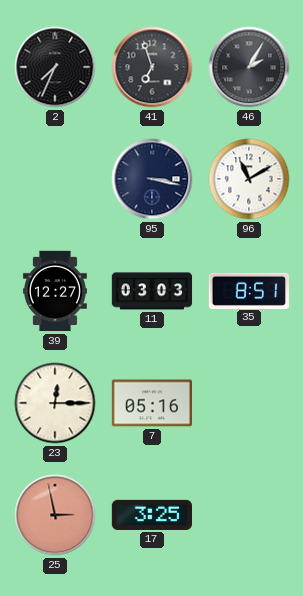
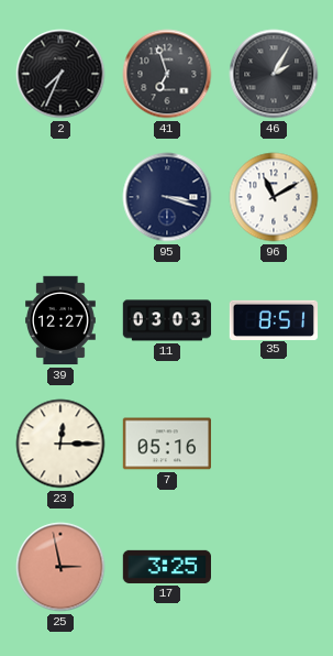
95: 3:17 -> 3:18 (167, 197)
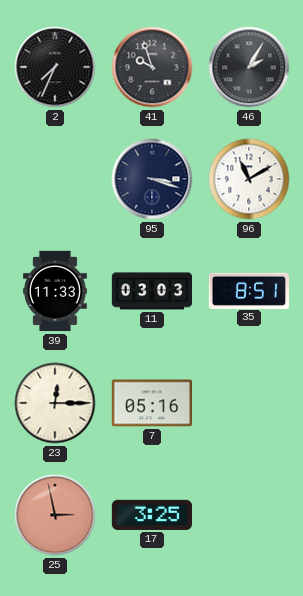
41: 6:57 -> 9:57 (152, 67)
39: 12:27 -> 11:33 (56, 291)
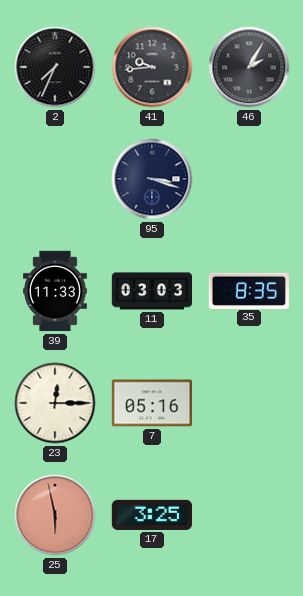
41: 9:57 -> 9:44 (152, 67)
96: 11:10 -> none (249, 179)
35: 8:51 -> 8:35 (249, 290)
25: 2:58 -> 5:58 (55, 515)
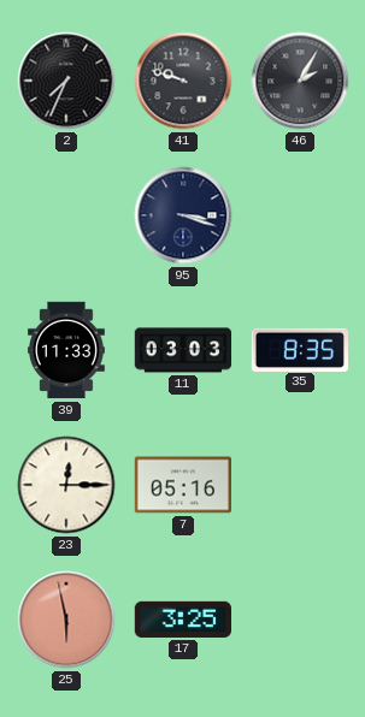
41: 9:44 -> 9:48 (183, 81)
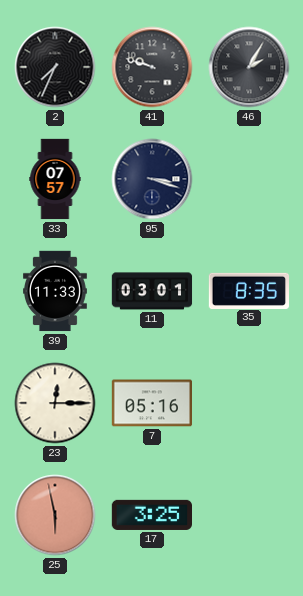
33: none -> 07:57 (55, 179)
11: 03:03 -> 03:01 (152, 291)
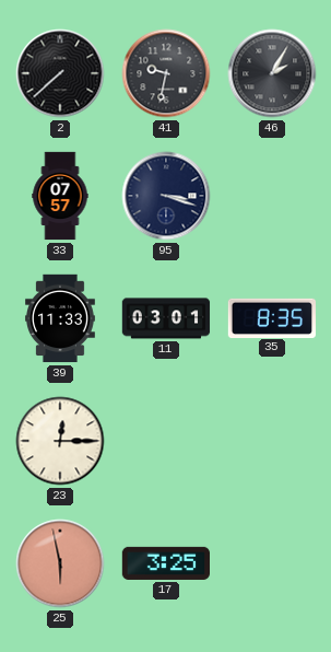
2: 7:34 -> 7:38 (60, 73)
41: 9:48 -> 9:32 (166, 73)
7: 05:16 -> none (151, 403)
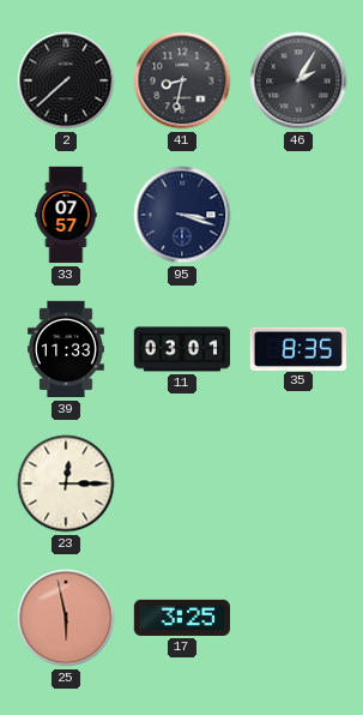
41: 9:32 -> 8:32 (182, 80)
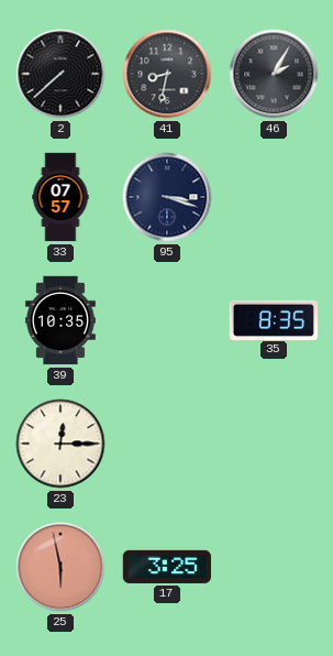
39: 11:33 -> 10:35 (62, 320)
11: 03:01 -> none (182, 349)
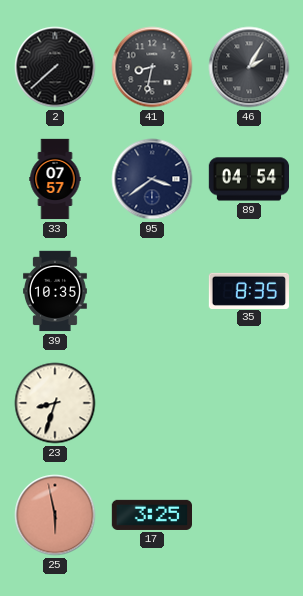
95: 3:18 -> 3:39 (152, 179)
89: none -> 04:54 (249, 179)
23: 12:15 -> 8:33 (55, 403)
